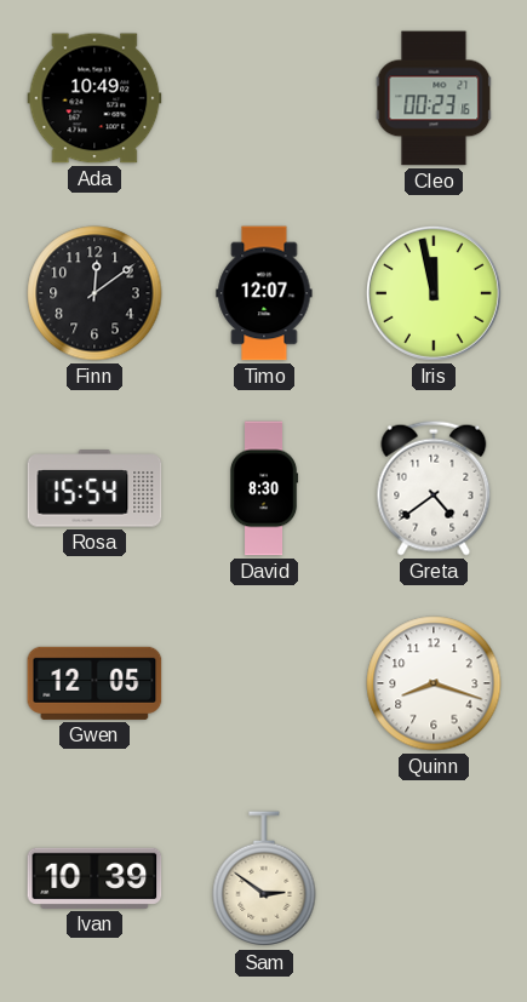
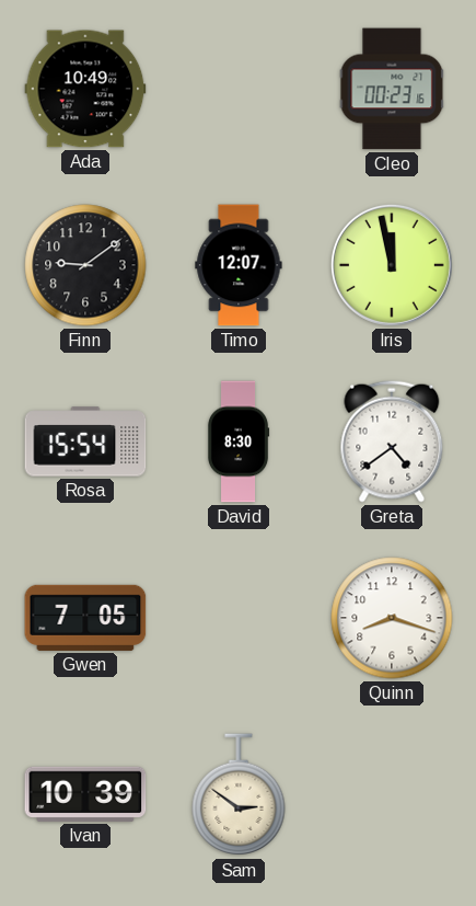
Finn: 12:09 -> 9:09 (85, 265)
Gwen: 12:05 -> 7:05 (85, 618)
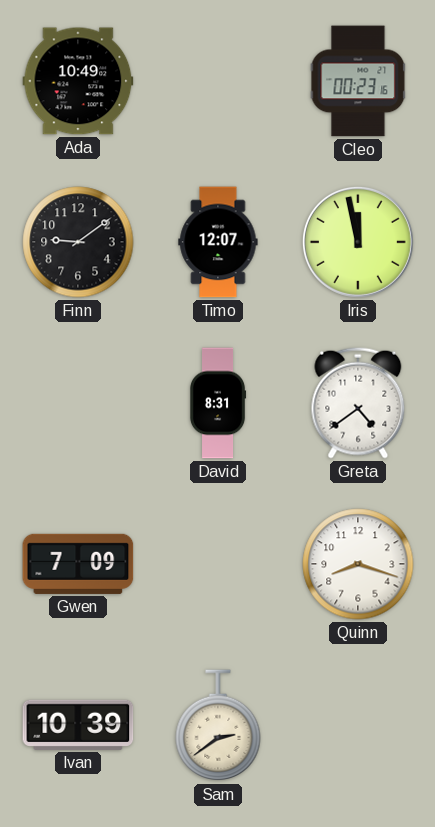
Rosa: 15:54 -> none (85, 441)
David: 8:30 -> 8:31 (218, 403)
Gwen: 7:05 -> 7:09 (78, 564)
Sam: 2:51 -> 2:39 (218, 726)
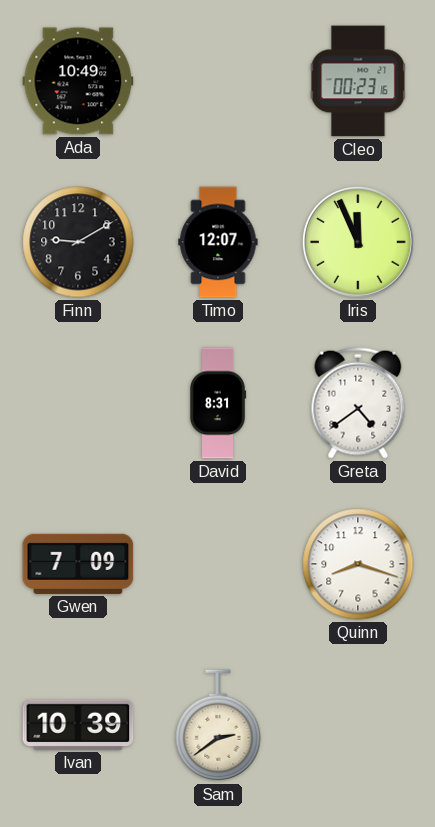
Finn: 9:09 -> 9:10 (78, 242)
Iris: 11:58 -> 11:56 (358, 242)
